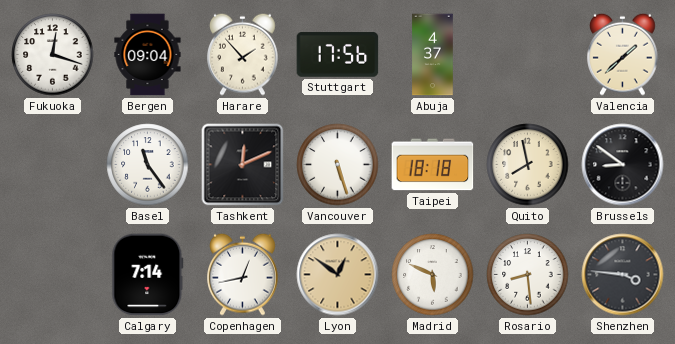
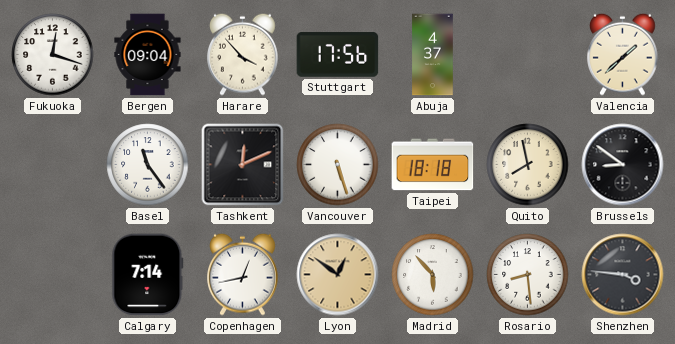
Harare: 1:53 -> 3:53 (243, 54)
Madrid: 5:49 -> 5:53 (433, 275)
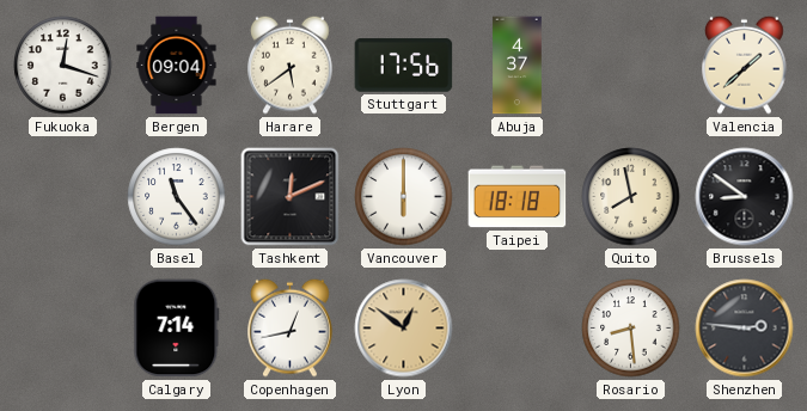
Harare: 3:53 -> 5:39 (291, 65)
Vancouver: 5:27 -> 6:00 (404, 197)
Madrid: 5:53 -> none (433, 275)
Shenzhen: 3:46 -> 2:46 (745, 329)
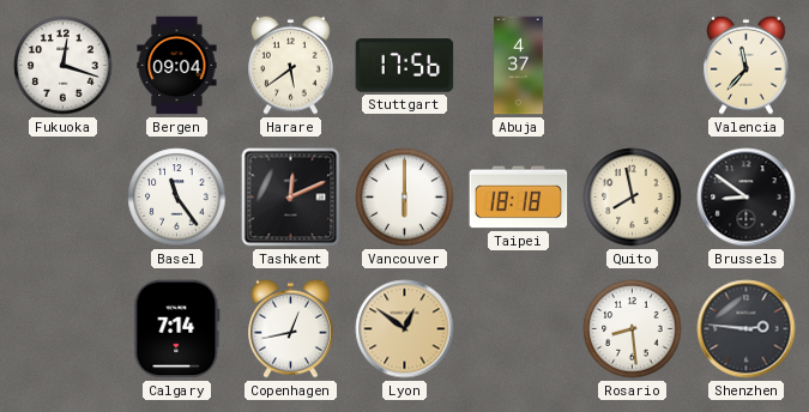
Valencia: 1:38 -> 11:37 (747, 65)
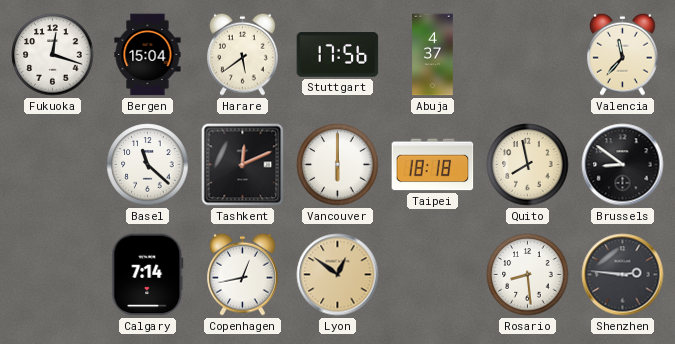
Bergen: 09:04 -> 15:04 (148, 55)
Basel: 11:24 -> 11:22 (148, 165)
